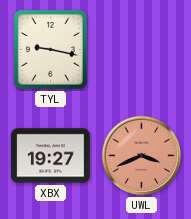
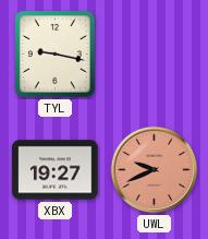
UWL: 3:41 -> 9:41 (155, 170)
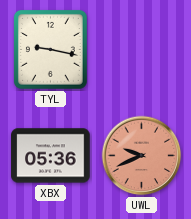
XBX: 19:27 -> 05:36 (51, 156)
